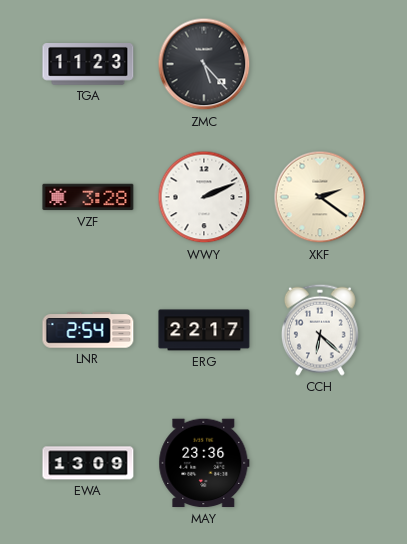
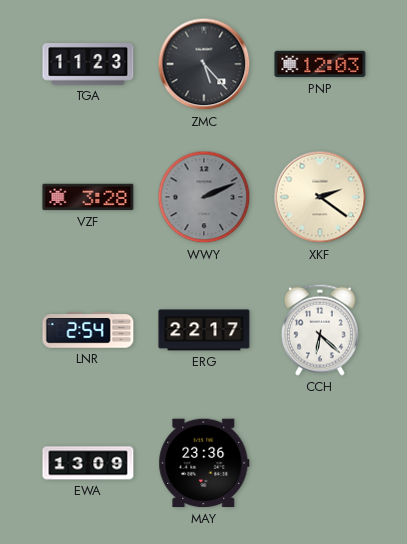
PNP: none -> 12:03 (320, 64)
WWY dial: white -> grey (204, 197)
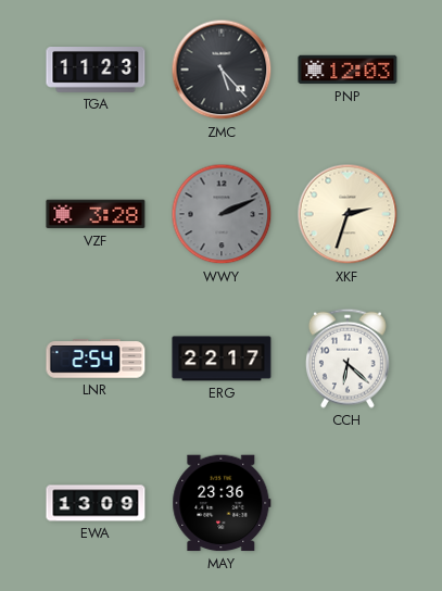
XKF: 2:21 -> 2:33 (348, 214)
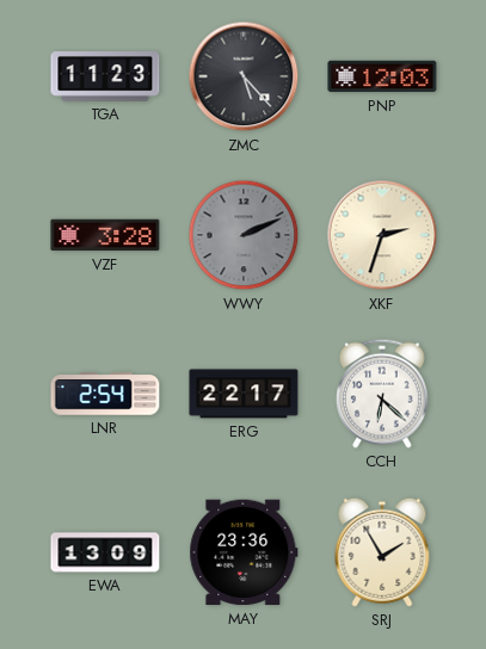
SRJ: none -> 1:55 (382, 552)
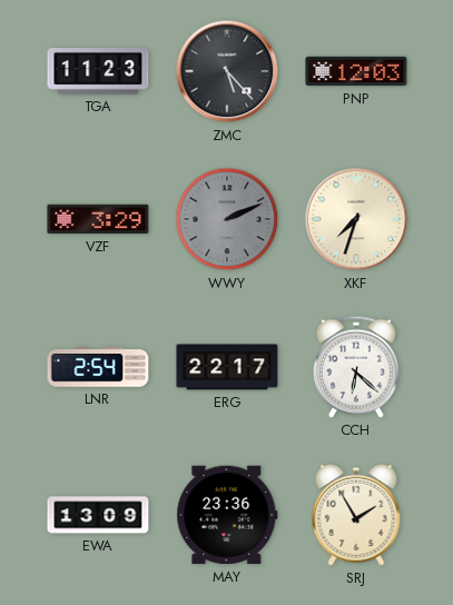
VZF: 3:28 -> 3:29 (98, 219)
XKF: 2:33 -> 7:33 (356, 219)
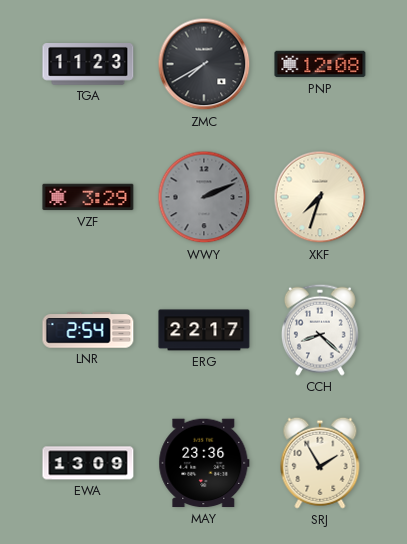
ZMC: 5:23 -> 7:40 (204, 64)
PNP: 12:03 -> 12:08 (320, 64)
CCH: 6:22 -> 8:22 (320, 330)
